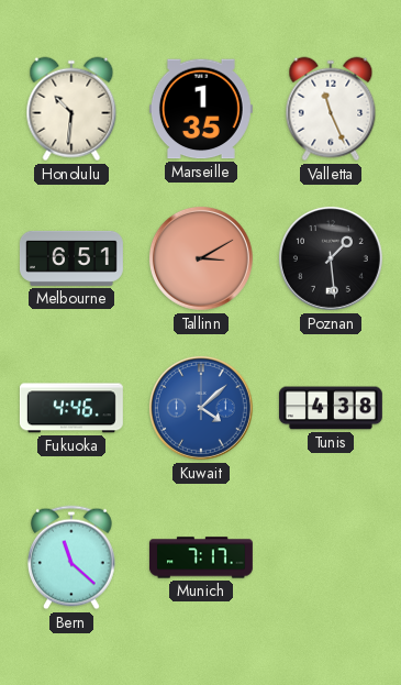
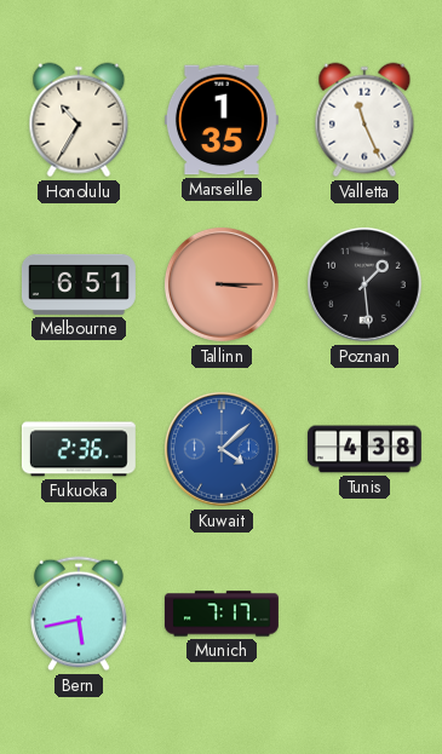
Honolulu: 10:31 -> 10:35 (79, 120)
Tallinn: 3:10 -> 3:15 (222, 284)
Fukuoka: 4:46 -> 2:36 (79, 449)
Bern: 11:22 -> 5:43 (79, 614)
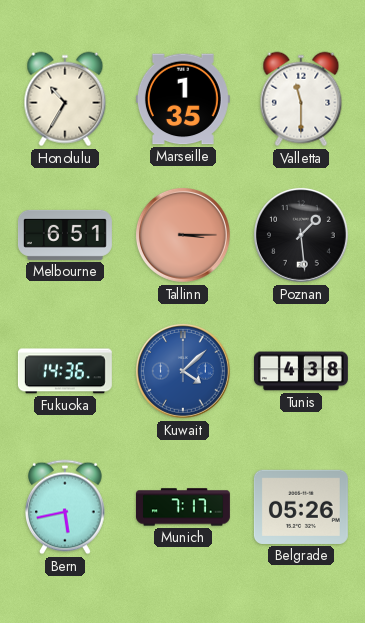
Valletta: 11:26 -> 11:30 (301, 99)
Fukuoka: 2:36 -> 14:36 (65, 371)
Belgrade: none -> 05:26 (301, 507)
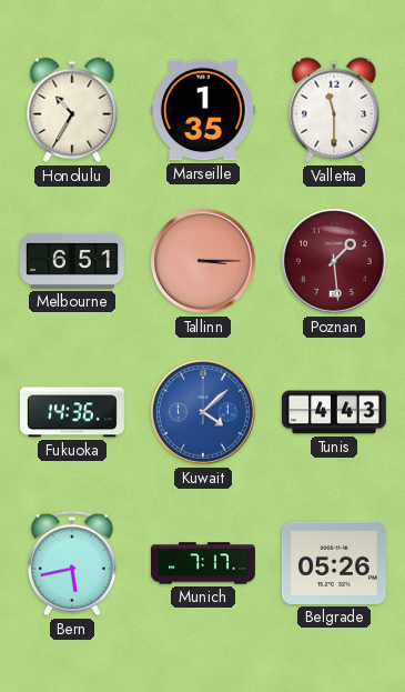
Poznan dial: black -> burgundy (334, 261)
Tunis: 4:38 -> 4:43 (334, 412)
